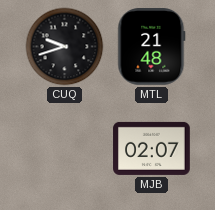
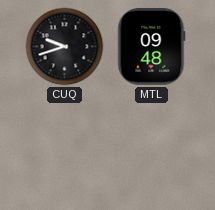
MTL: 21:48 -> 09:48 (152, 47)
MJB: 02:07 -> none (152, 148)
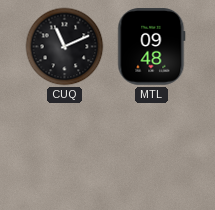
CUQ: 9:42 -> 11:11 (65, 47)
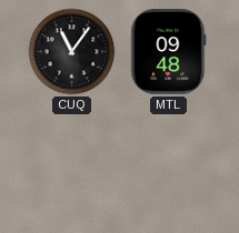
CUQ: 11:11 -> 11:06 (72, 52)
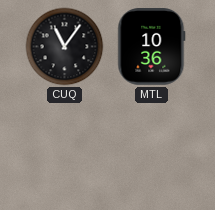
MTL: 09:48 -> 10:36 (152, 47)
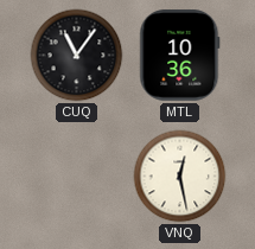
VNQ: none -> 12:28 (180, 177)
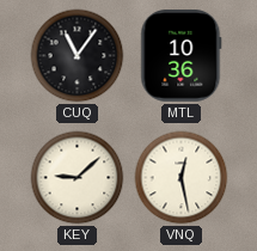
KEY: none -> 9:08 (78, 178)
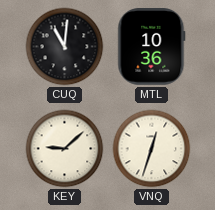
CUQ: 11:06 -> 11:01 (65, 47)
VNQ: 12:28 -> 12:33 (152, 149)
